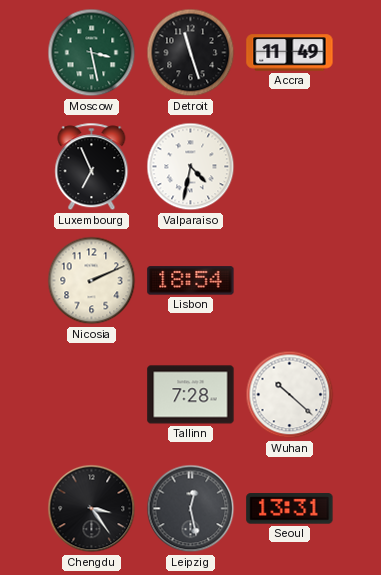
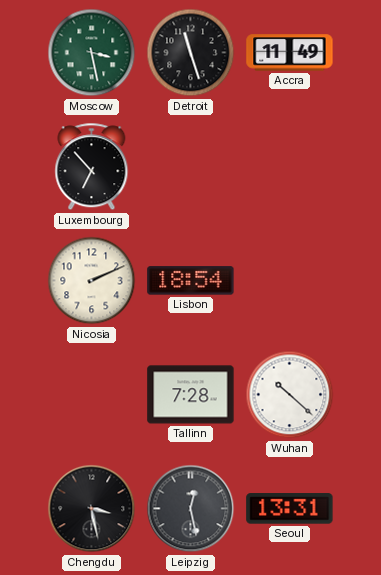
Luxembourg: 6:56 -> 6:53 (92, 167)
Valparaiso: 4:32 -> none (191, 167)
Chengdu: 3:24 -> 3:28 (92, 509)
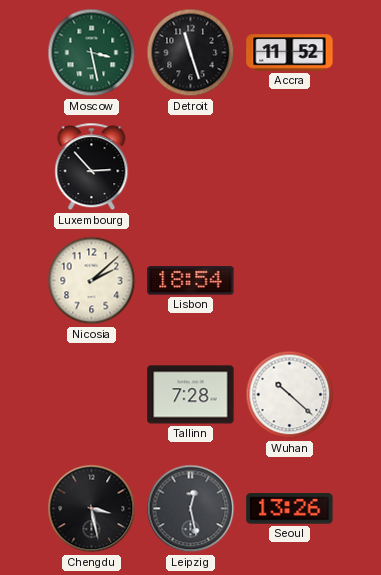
Accra: 11:49 -> 11:52 (290, 53)
Luxembourg: 6:53 -> 2:53 (92, 167)
Nicosia: 2:11 -> 2:08 (92, 281)
Seoul: 13:31 -> 13:26 (290, 509)
